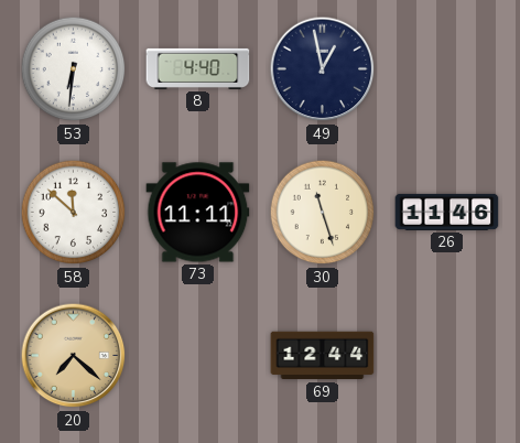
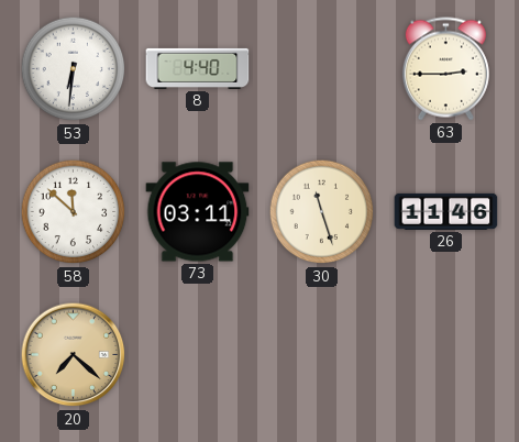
49: 12:58 -> none (323, 69)
63: none -> 2:45 (445, 69)
73: 11:11 -> 03:11 (198, 212)
69: 12:44 -> none (323, 356)
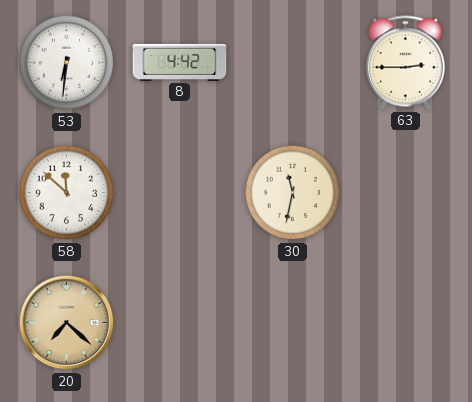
8: 4:40 -> 4:42 (180, 62)
73: 03:11 -> none (198, 212)
30: 11:27 -> 11:32 (293, 193)
26: 11:46 -> none (446, 211)
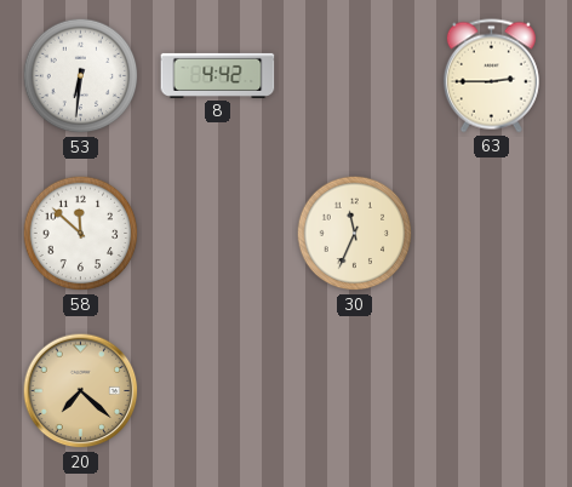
30: 11:32 -> 11:34 (355, 234)
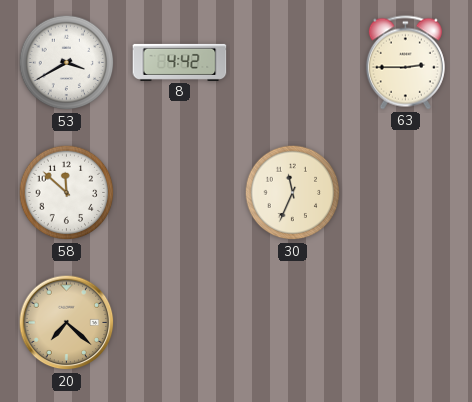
53: 6:31 -> 3:40 (67, 63)
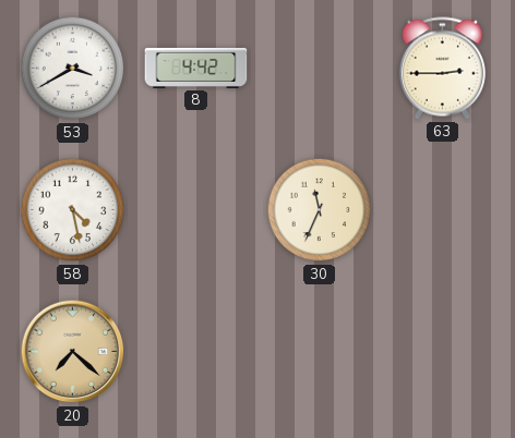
58: 11:52 -> 4:28 (73, 210)
